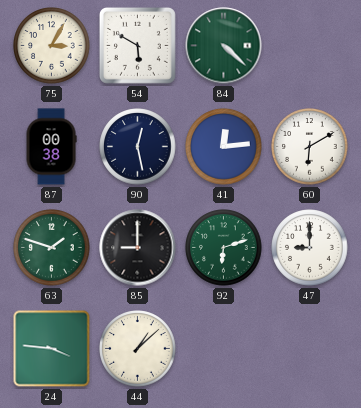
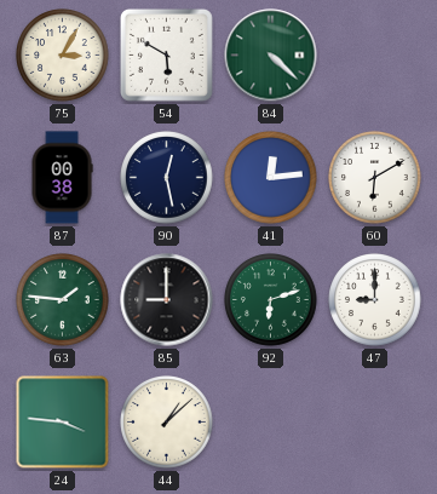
63: 1:48 -> 1:46 (63, 300)
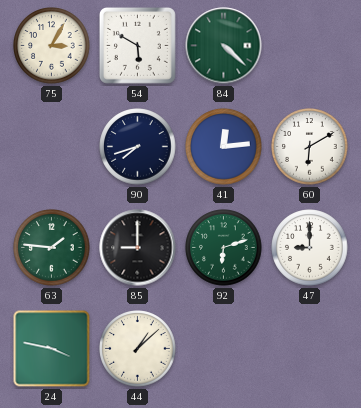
87: 00:38 -> none (62, 178)
90: 12:28 -> 7:42 (138, 147)
24: 3:46 -> 3:47 (52, 349)
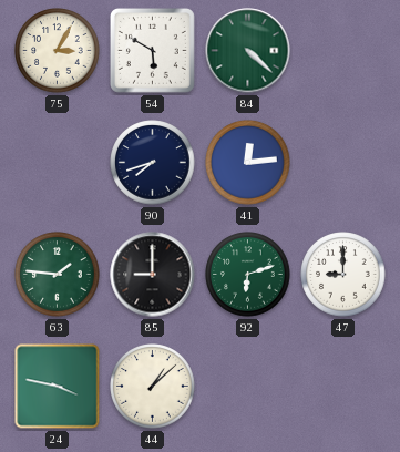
60: 6:10 -> none (310, 147)
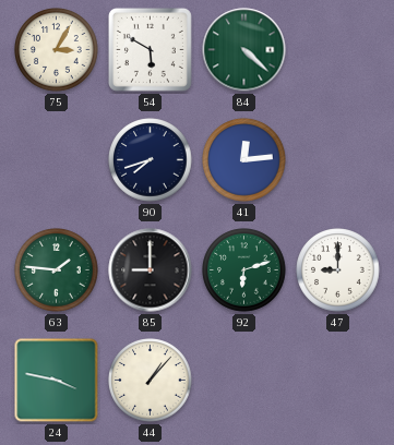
44: 1:08 -> 1:07 (151, 381)
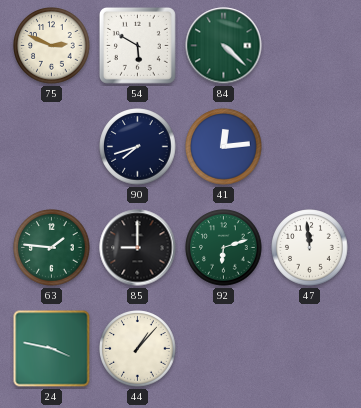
75: 3:05 -> 2:49 (52, 46)
47: 9:00 -> 11:59 (310, 248)
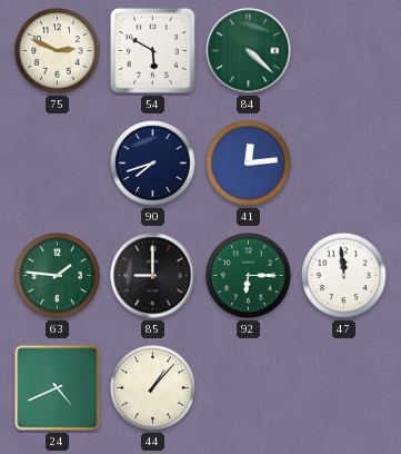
92: 6:12 -> 6:15 (249, 276)
24: 3:47 -> 4:41 (58, 388)
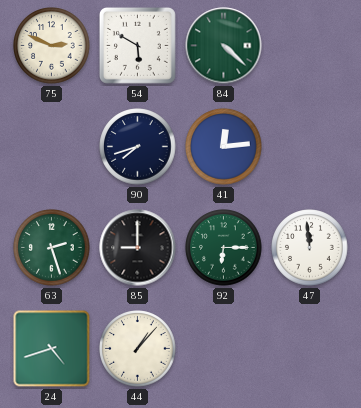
63: 1:46 -> 2:27 (52, 248)
24: 4:41 -> 4:42 (52, 349)
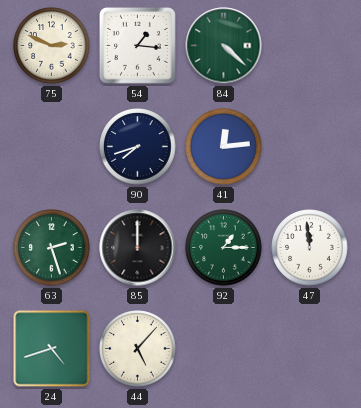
54: 5:50 -> 1:16 (137, 45)
85: 9:00 -> 12:00 (138, 248)
92: 6:15 -> 1:15 (224, 248)
44: 1:07 -> 5:07 (138, 349)
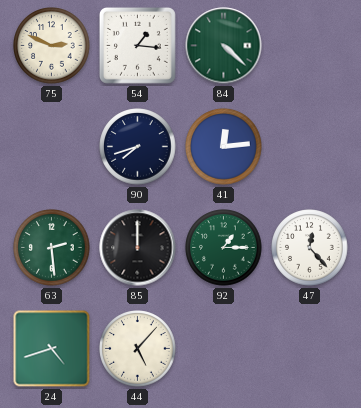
63: 2:27 -> 2:29 (52, 248)
47: 11:59 -> 12:23 (310, 248)
